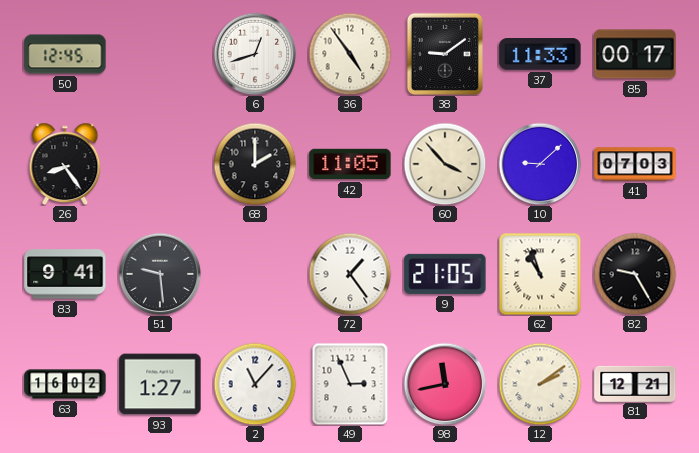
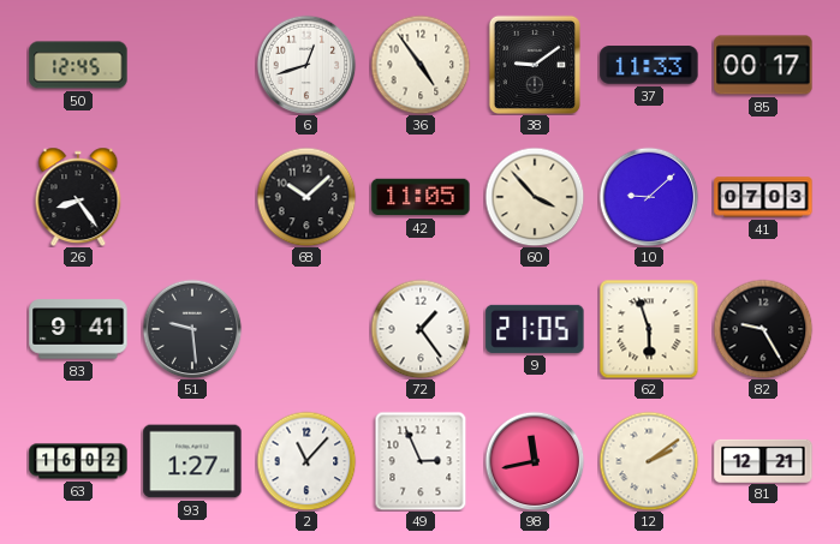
68: 2:00 -> 10:08 (306, 197)
62: 10:57 -> 5:57 (649, 329)
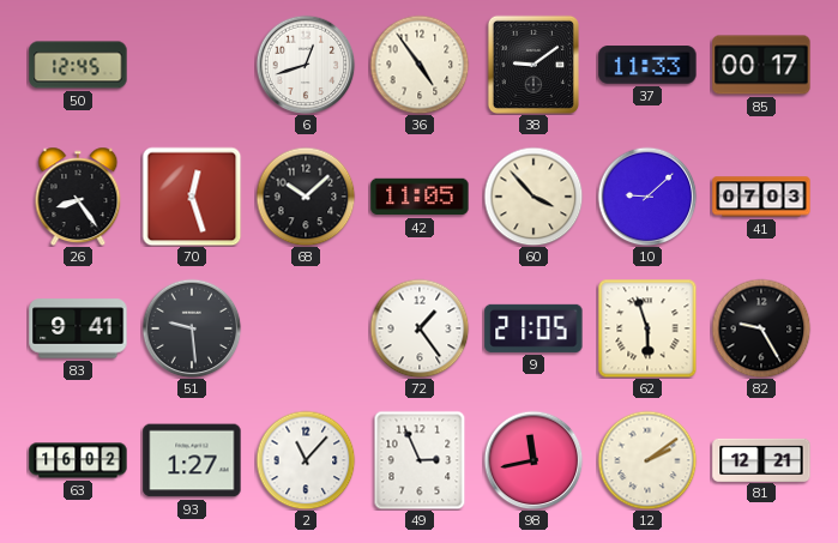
70: none -> 12:27 (192, 197)
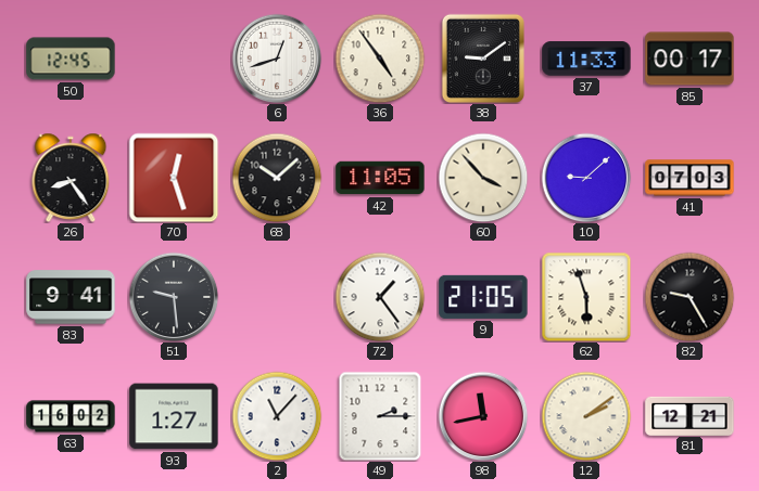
49: 2:56 -> 2:15 (380, 416)
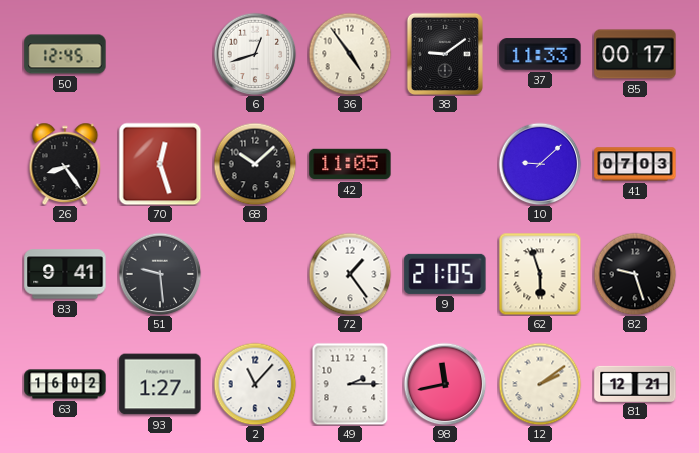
60: 3:53 -> none (483, 178)
82: 9:25 -> 9:27 (635, 274)
